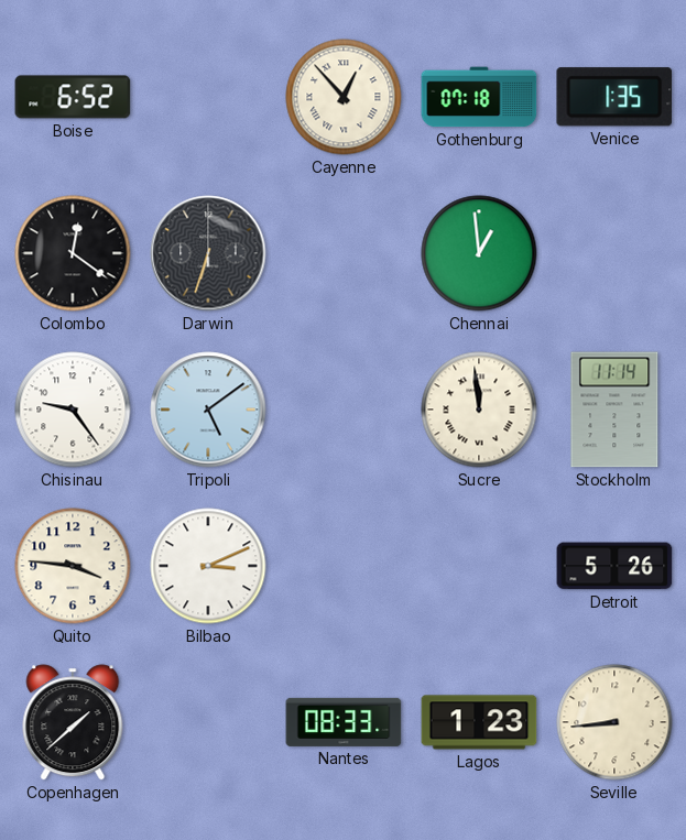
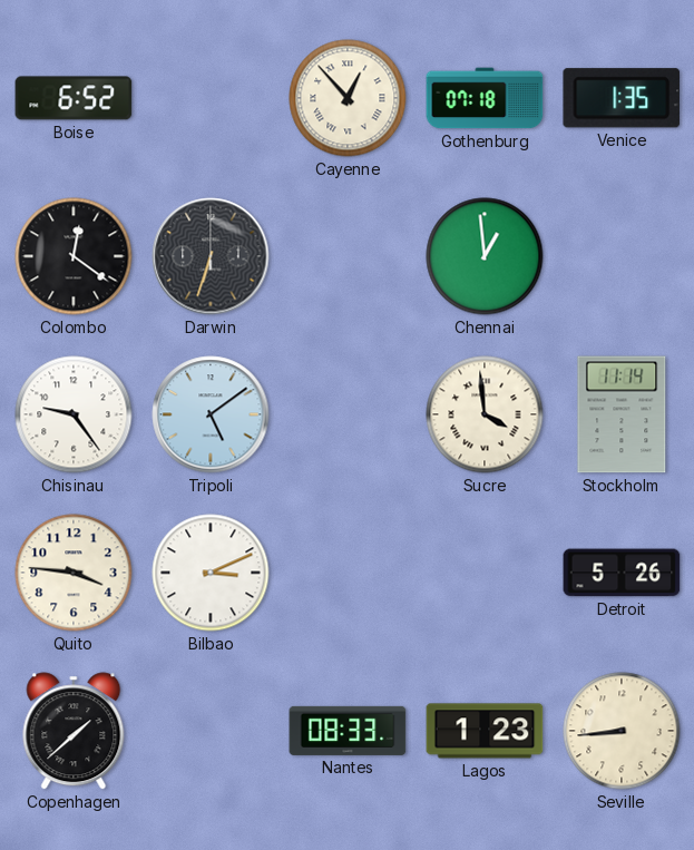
Sucre: 11:59 -> 3:59 (485, 414)
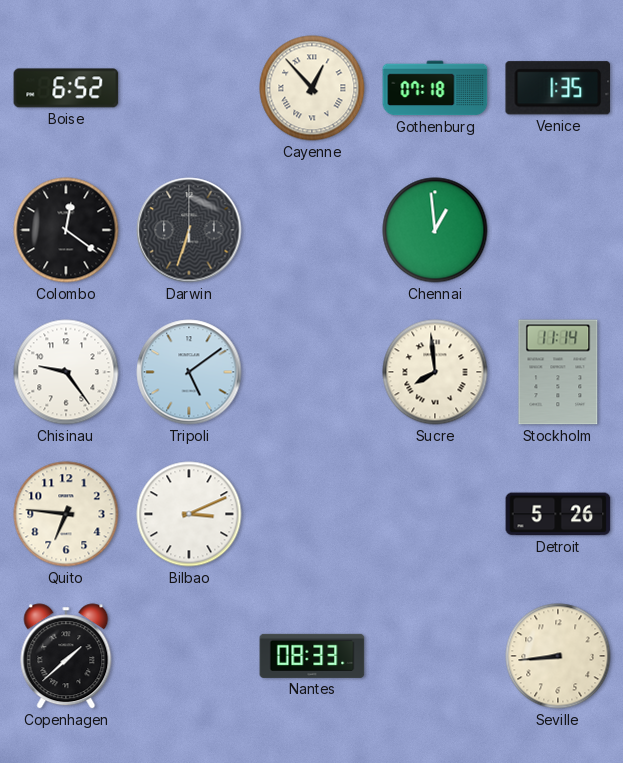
Sucre: 3:59 -> 7:59 (435, 372)
Quito: 3:46 -> 6:46 (66, 514)
Lagos: 1:23 -> none (485, 731)
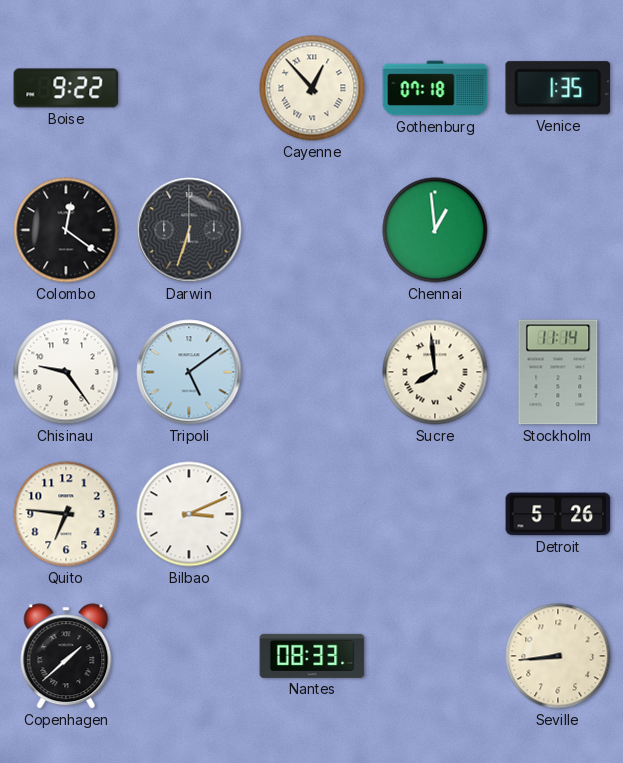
Boise: 6:52 -> 9:22 (66, 88)
